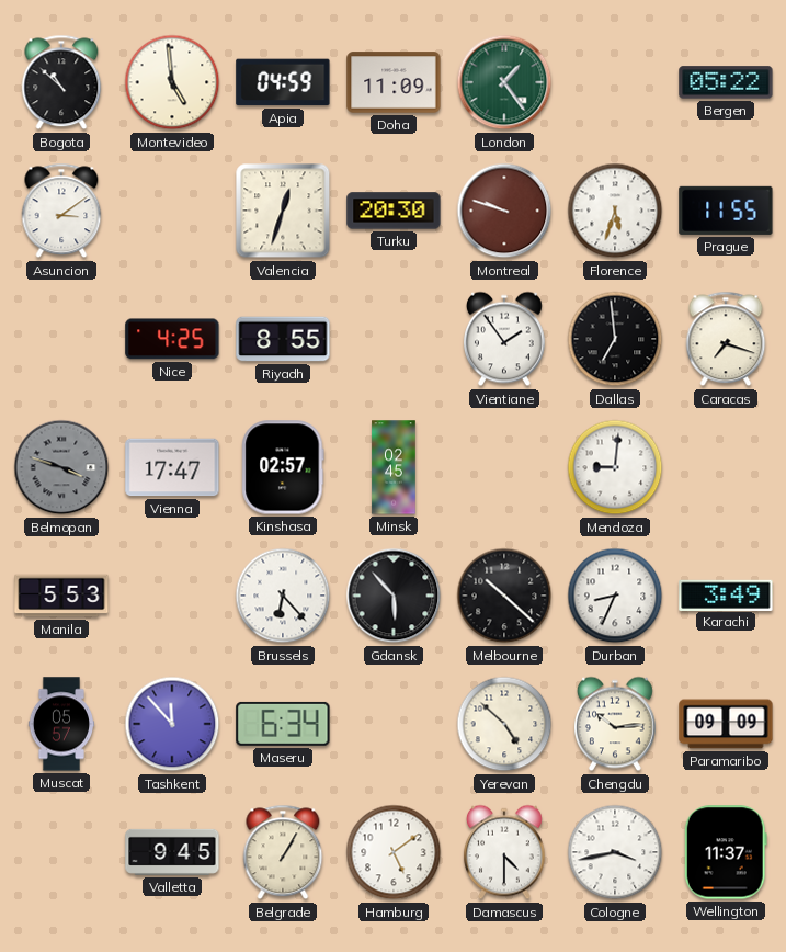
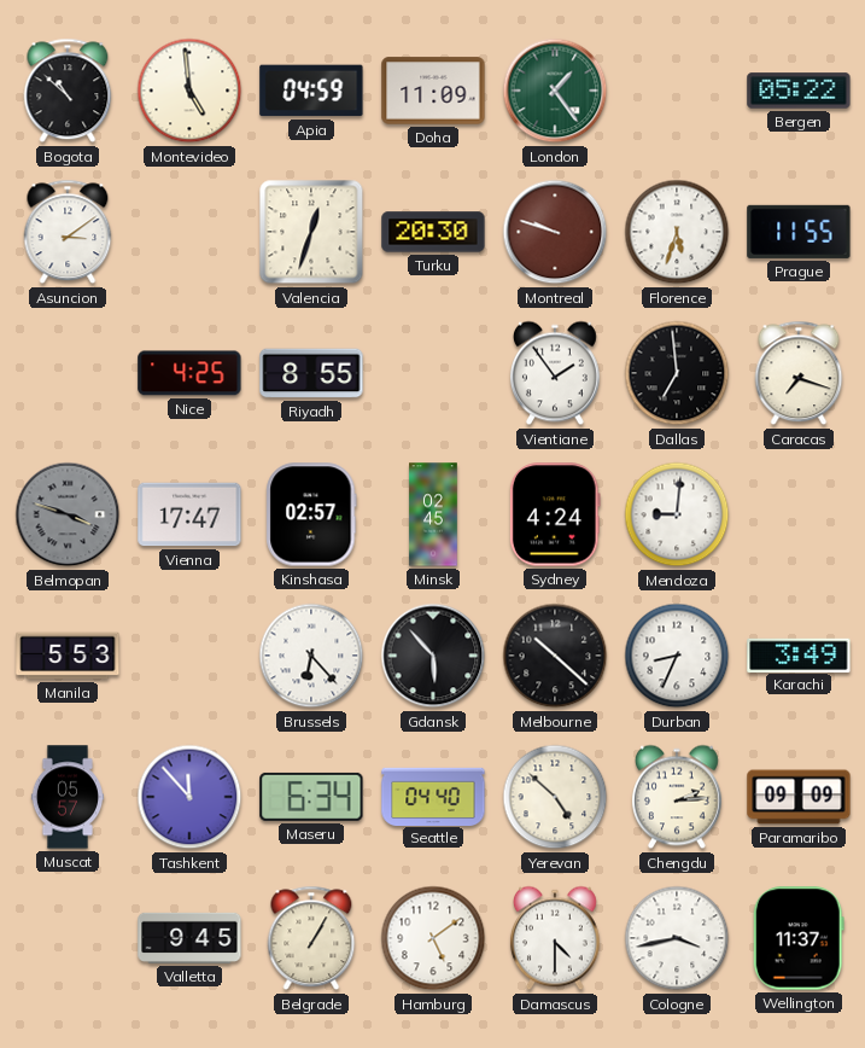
Sydney: none -> 4:24 (555, 514)
Seattle: none -> 04:40 (433, 796)
Chengdu: 10:14 -> 2:14 (677, 797)
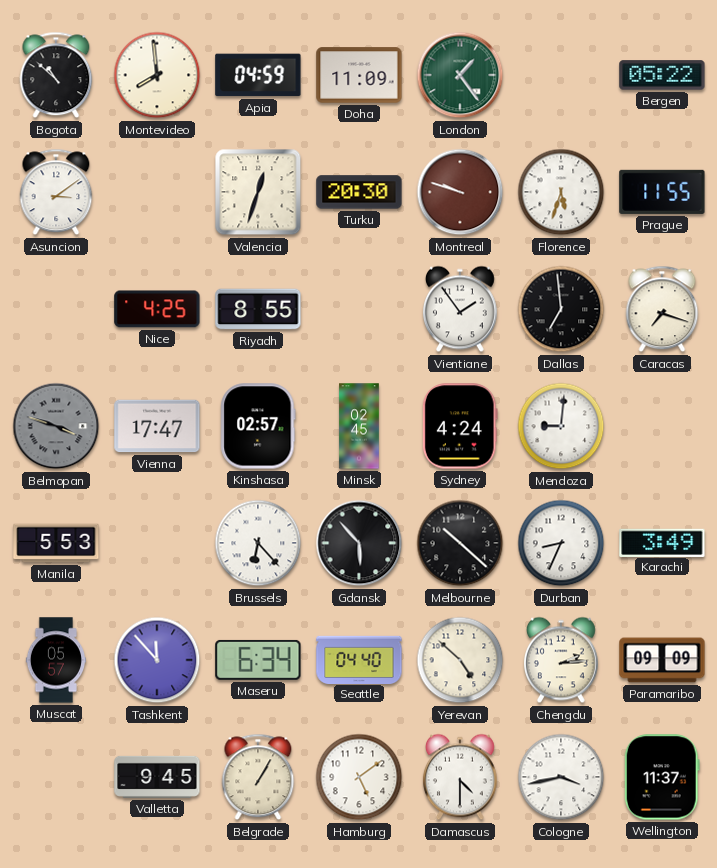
Montevideo: 4:59 -> 7:59 (157, 75)
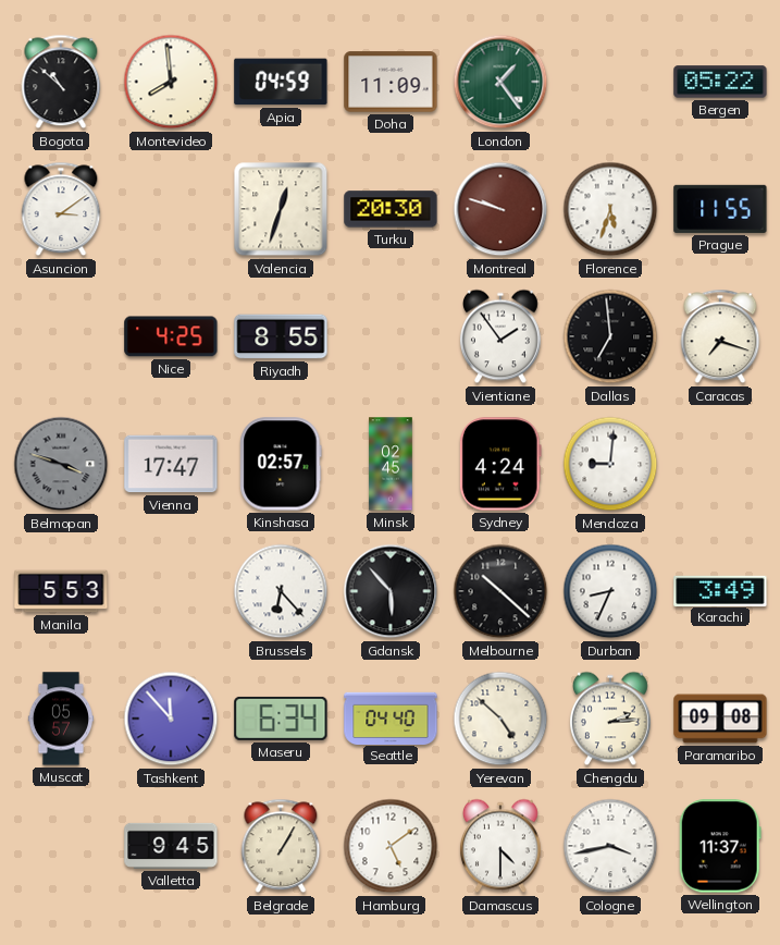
Paramaribo: 09:09 -> 09:08 (720, 719)
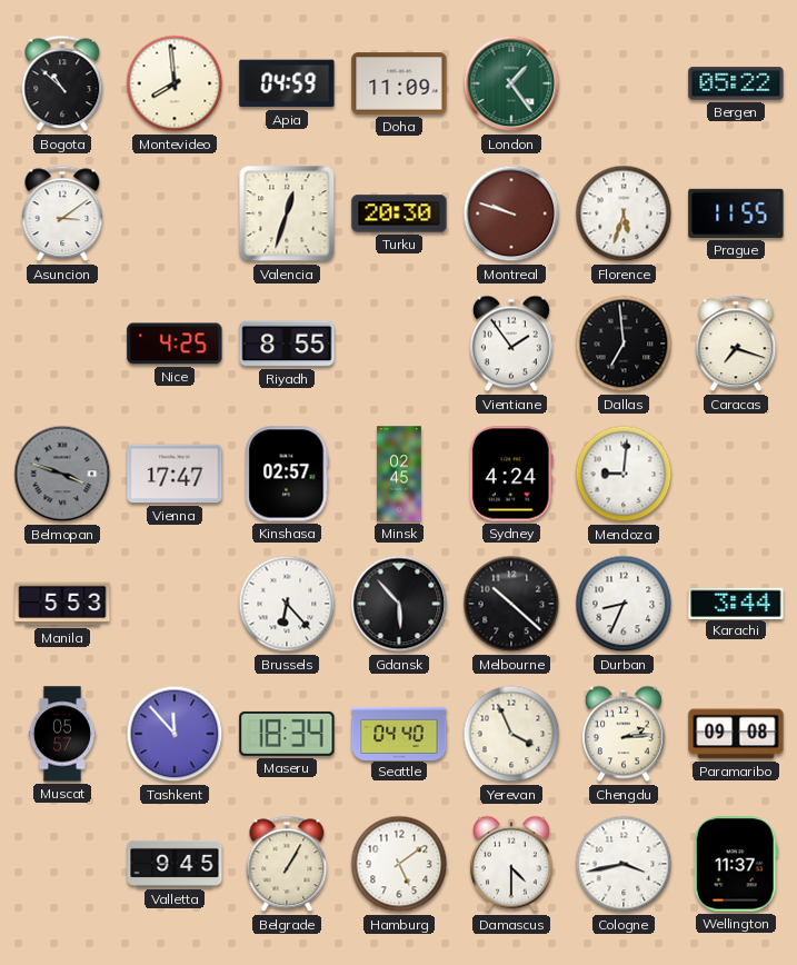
Karachi: 3:49 -> 3:44 (736, 603)
Maseru: 6:34 -> 18:34 (287, 734)
Yerevan: 4:52 -> 3:56 (511, 734)
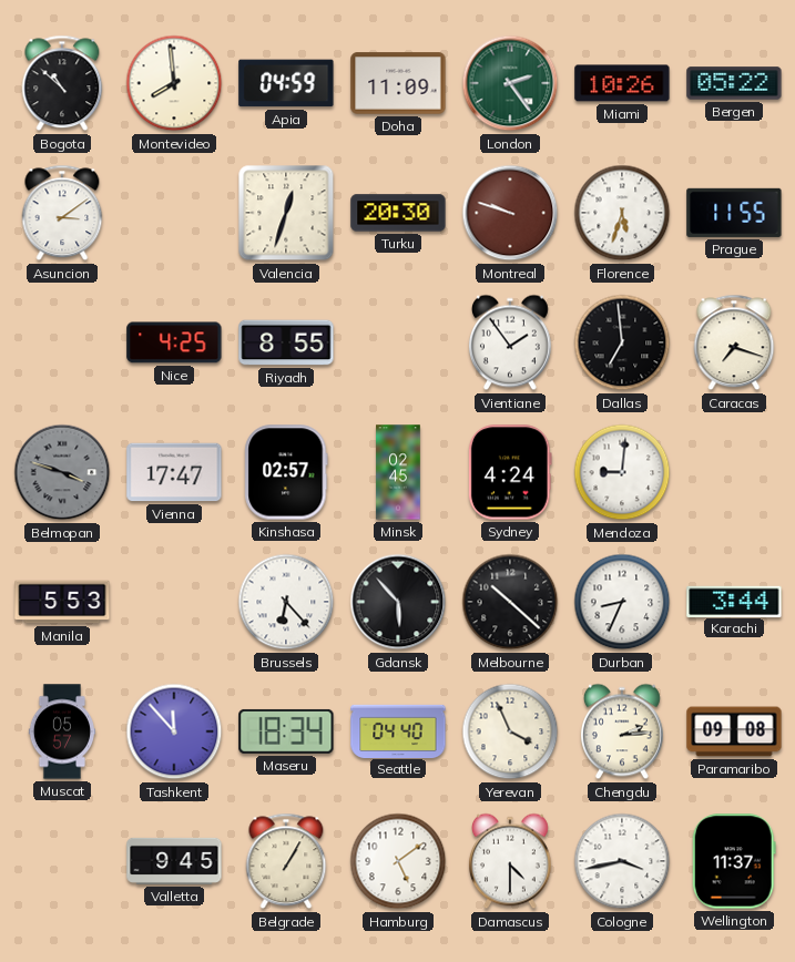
London: 1:24 -> 2:24 (510, 83)
Miami: none -> 10:26 (622, 83)
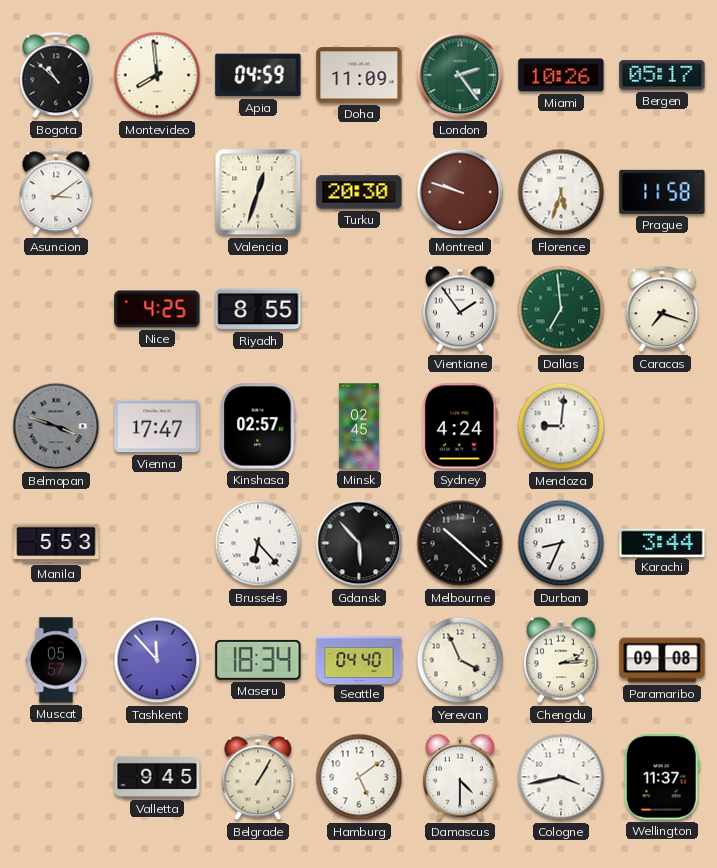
Bergen: 05:22 -> 05:17 (662, 75)
Prague: 11:55 -> 11:58 (662, 192)
Dallas dial: black -> green (561, 309)
